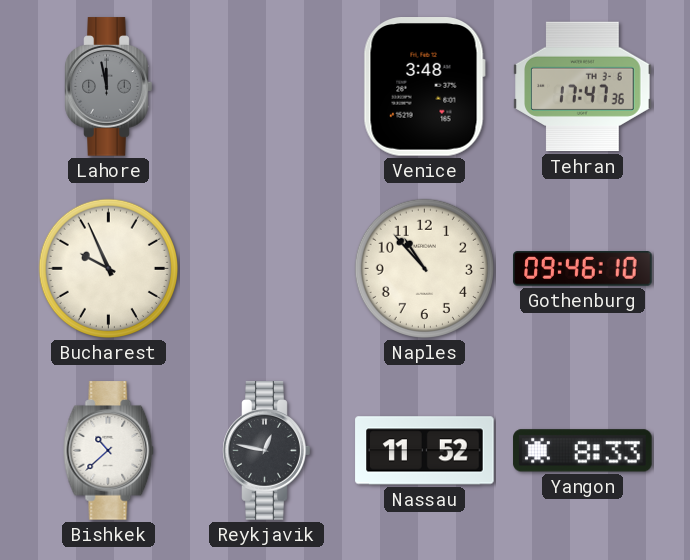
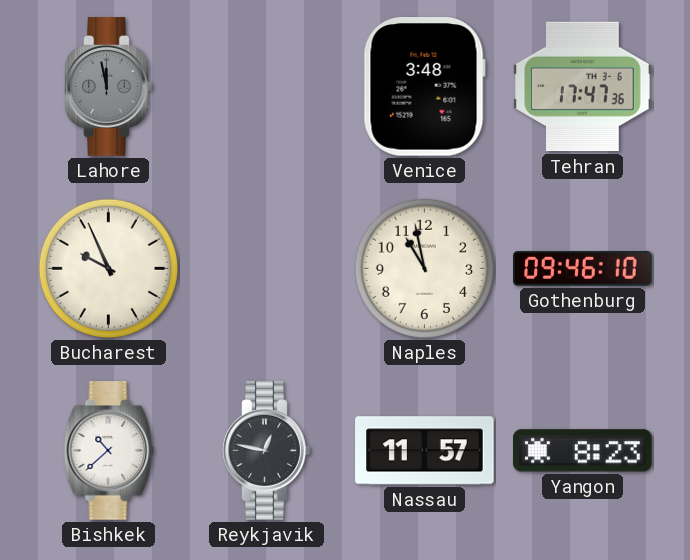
Naples: 10:53 -> 10:58 (424, 268)
Nassau: 11:52 -> 11:57 (425, 451)
Yangon: 8:33 -> 8:23 (583, 451)
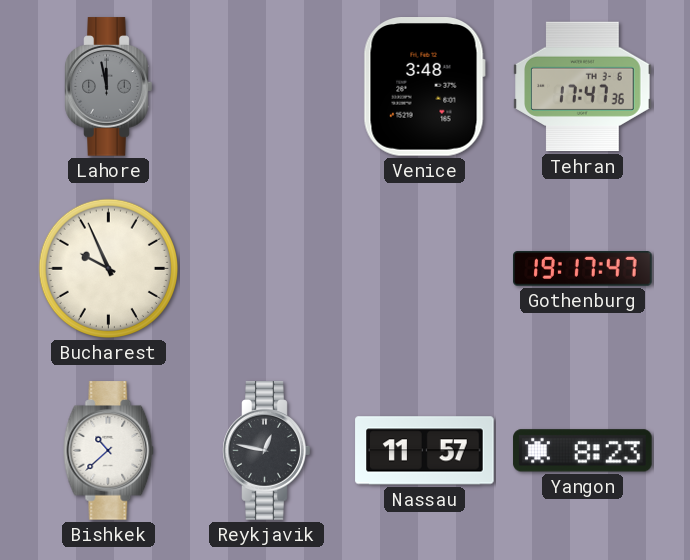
Naples: 10:58 -> none (424, 268)
Gothenburg: 09:46 -> 19:17 (583, 269)
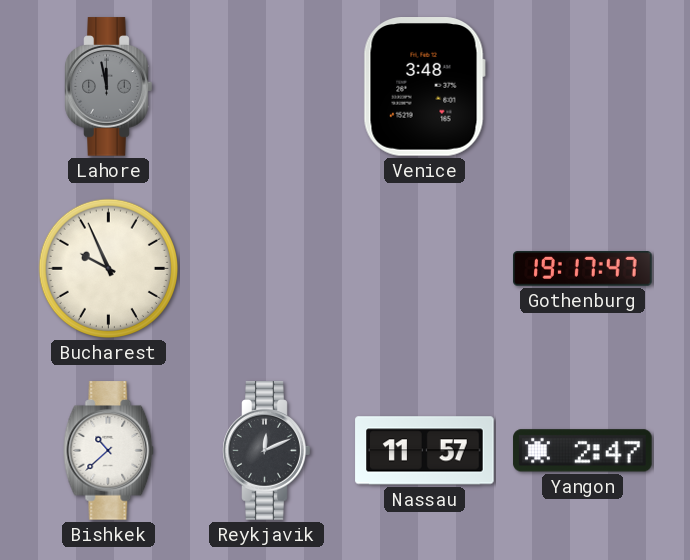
Tehran: 17:47 -> none (583, 87)
Reykjavik: 12:47 -> 12:11 (267, 451)
Yangon: 8:23 -> 2:47 (583, 451)
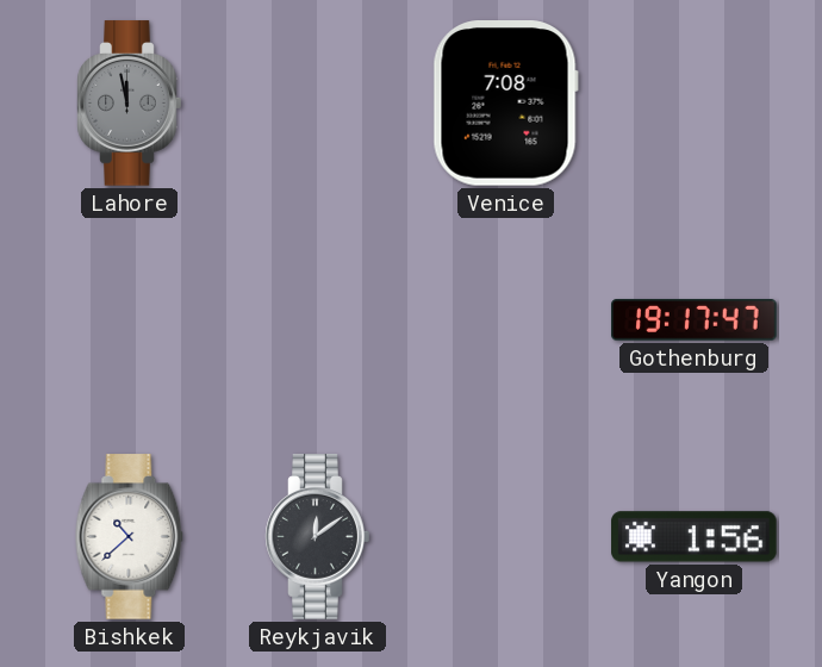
Venice: 3:48 -> 7:08 (505, 104)
Bucharest: 9:56 -> none (108, 268)
Reykjavik: 12:11 -> 12:09 (318, 537)
Nassau: 11:57 -> none (425, 451)
Yangon: 2:47 -> 1:56 (695, 537)
